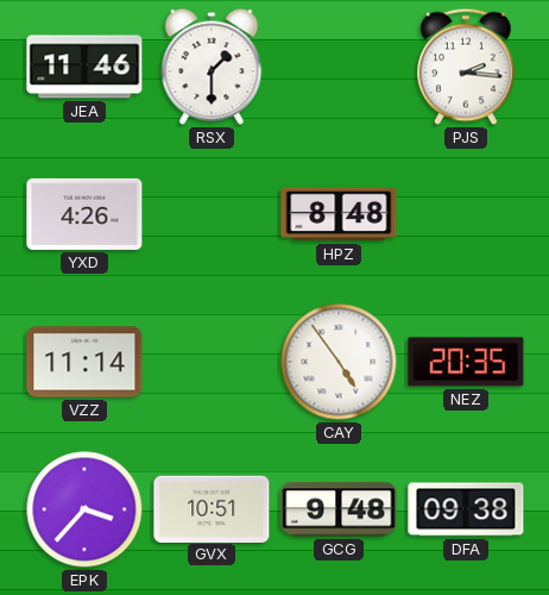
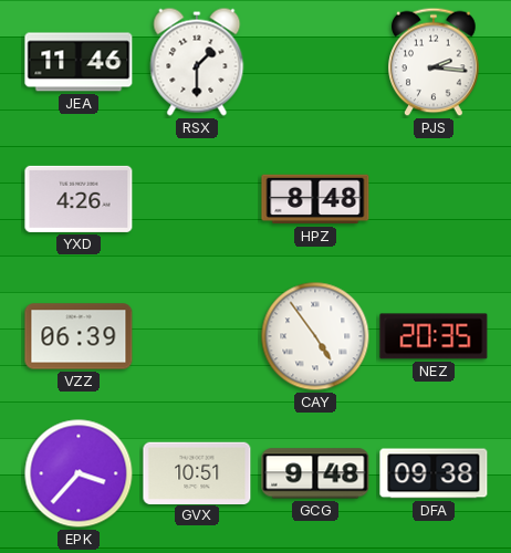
VZZ: 11:14 -> 06:39 (79, 336)
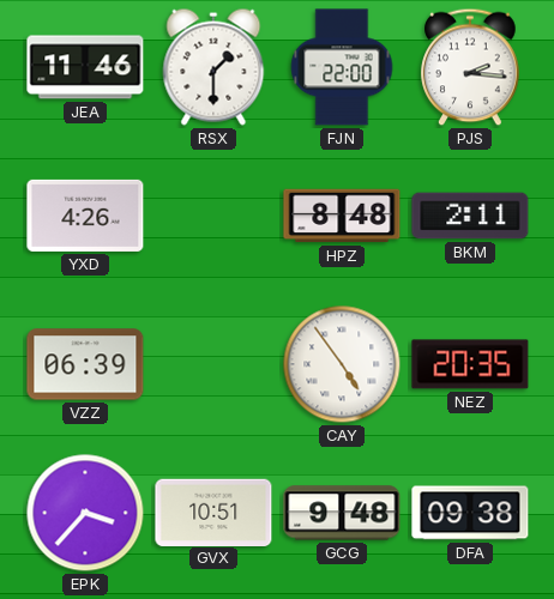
FJN: none -> 22:00 (342, 67)
BKM: none -> 2:11 (470, 216)
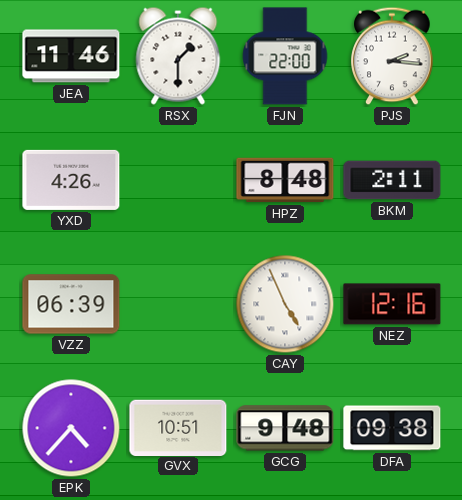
CAY: 4:54 -> 4:56 (285, 304)
NEZ: 20:35 -> 12:16 (392, 304)
EPK: 3:37 -> 4:37 (71, 428)
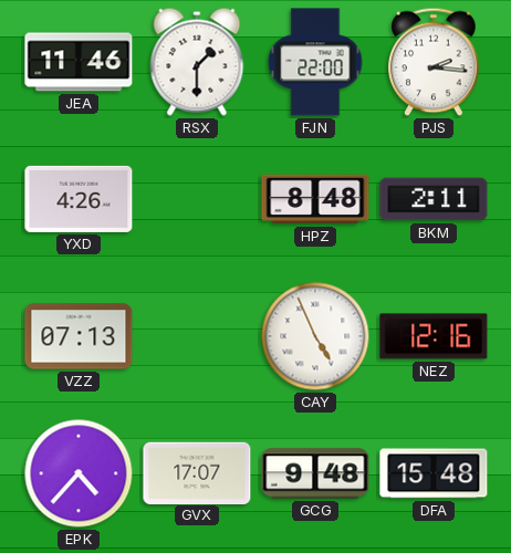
VZZ: 06:39 -> 07:13 (79, 336)
GVX: 10:51 -> 17:07 (197, 472)
DFA: 09:38 -> 15:48 (434, 473)
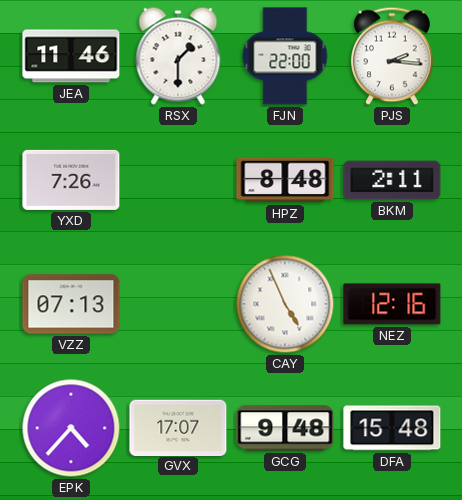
YXD: 4:26 -> 7:26 (71, 180)
